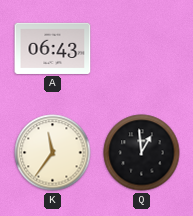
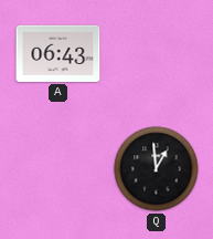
K: 11:36 -> none (53, 153)
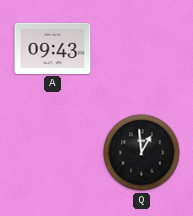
A: 06:43 -> 09:43 (53, 48)
